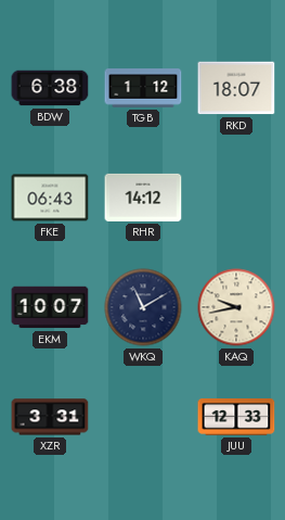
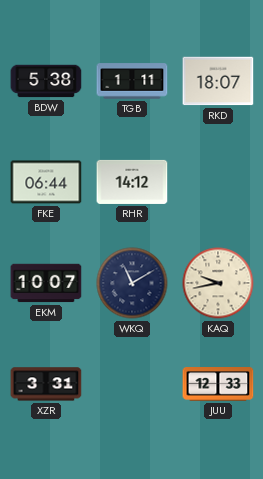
BDW: 6:38 -> 5:38 (46, 81)
TGB: 1:12 -> 1:11 (132, 81)
FKE: 06:43 -> 06:44 (46, 182)
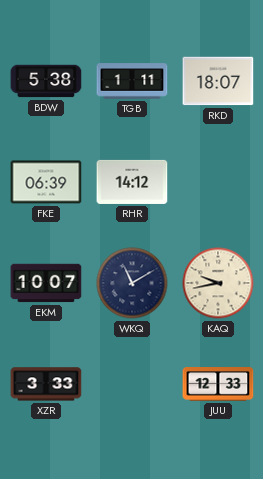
FKE: 06:44 -> 06:39 (46, 182)
XZR: 3:31 -> 3:33 (46, 384)
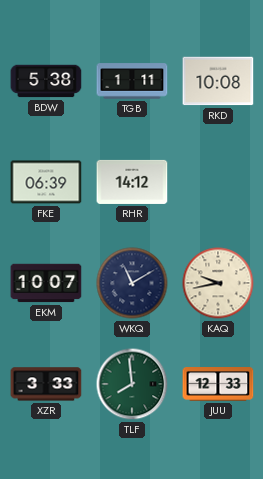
RKD: 18:07 -> 10:08 (218, 81)
TLF: none -> 7:59 (132, 384)
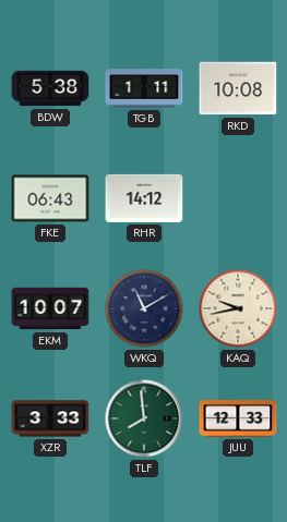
FKE: 06:39 -> 06:43 (50, 198)
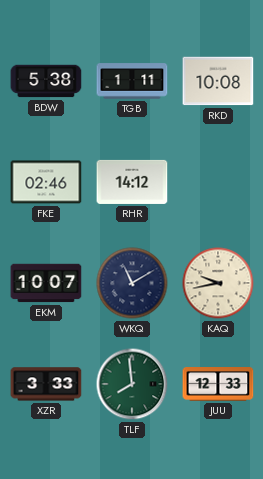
FKE: 06:43 -> 02:46 (46, 182)
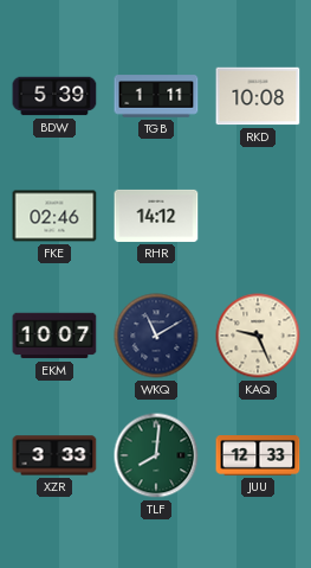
BDW: 5:38 -> 5:39 (54, 96)
KAQ: 9:43 -> 9:26 (258, 336)
TLF: 7:59 -> 8:01 (156, 455)
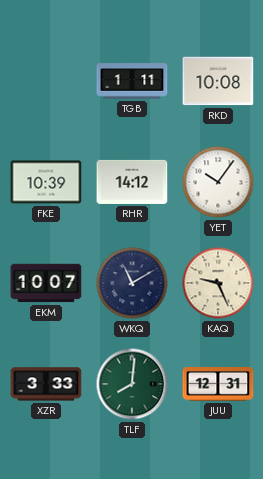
BDW: 5:39 -> none (54, 96)
FKE: 02:46 -> 10:39 (46, 182)
YET: none -> 10:06 (218, 182)
JUU: 12:33 -> 12:31 (218, 385)
